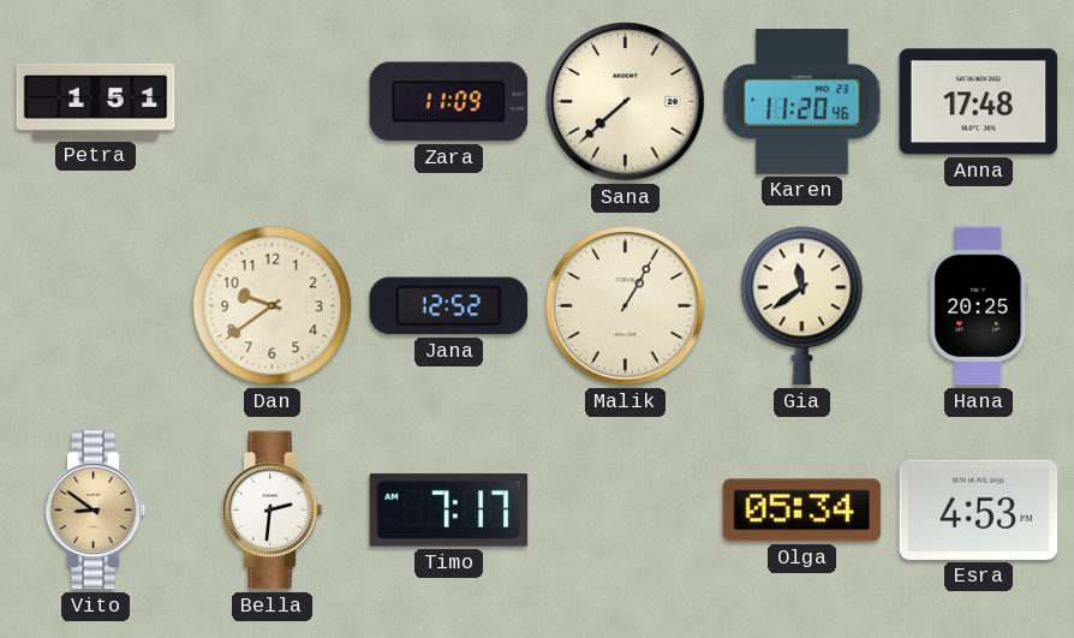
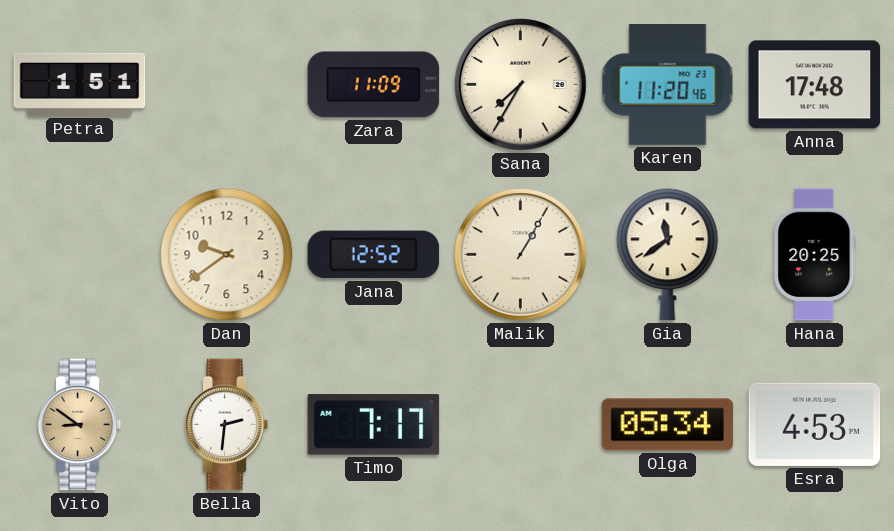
Sana: 7:38 -> 7:35 (521, 85)
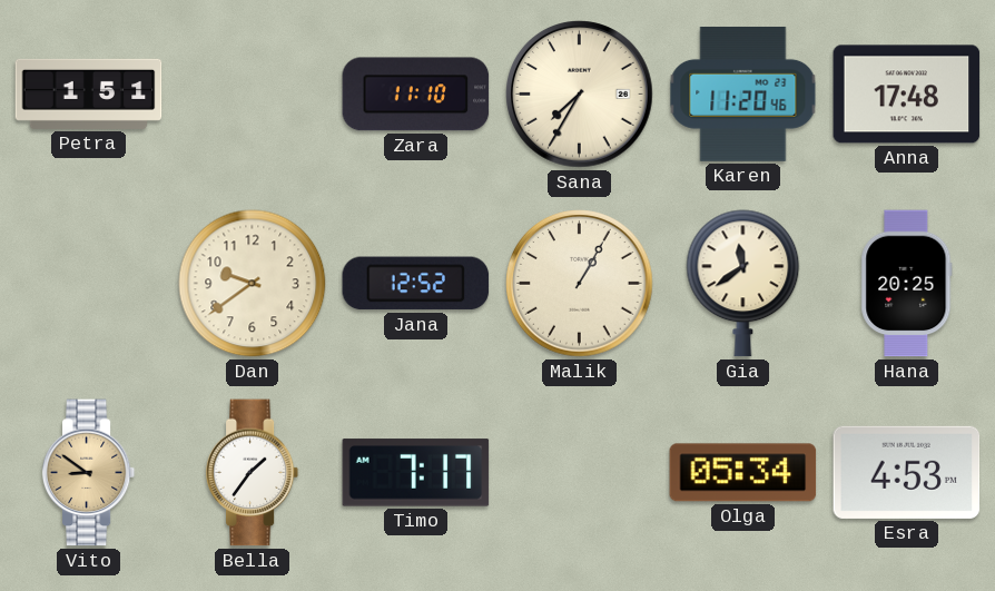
Zara: 11:09 -> 11:10 (416, 95)
Bella: 2:31 -> 1:36 (253, 473)
